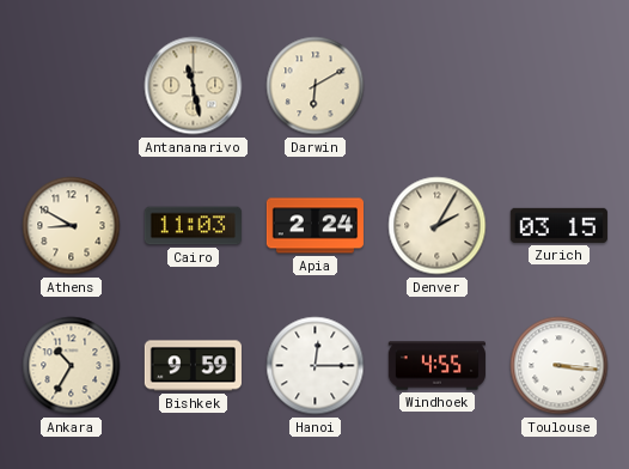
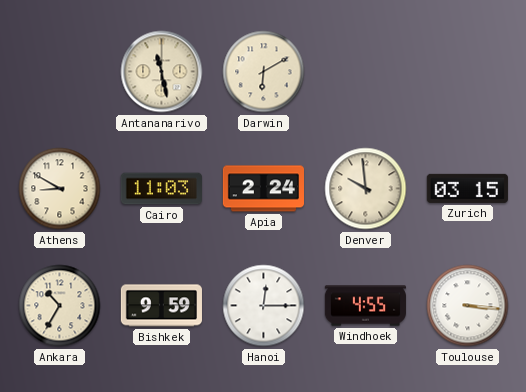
Denver: 2:05 -> 9:59 (366, 189)
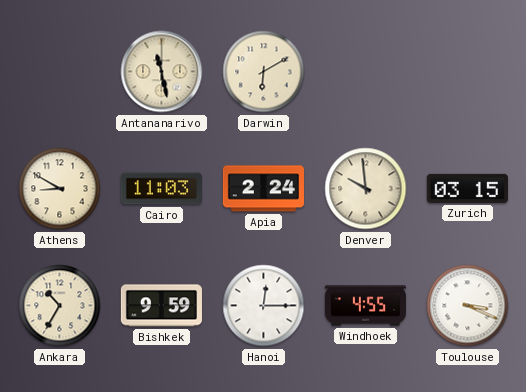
Toulouse: 3:16 -> 3:19 (468, 306)
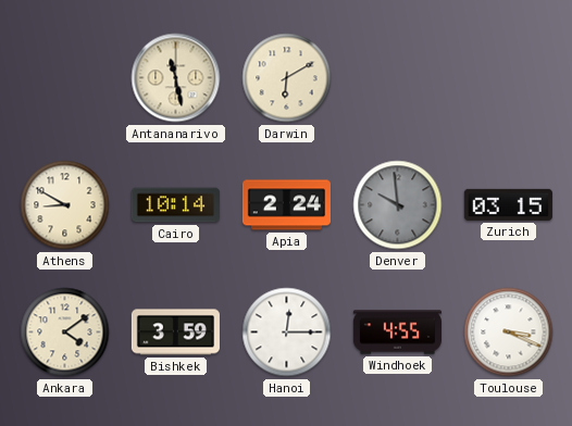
Cairo: 11:03 -> 10:14 (175, 205)
Denver dial: cream -> grey (398, 205)
Ankara: 10:35 -> 4:09 (65, 333)
Bishkek: 9:59 -> 3:59 (175, 333)
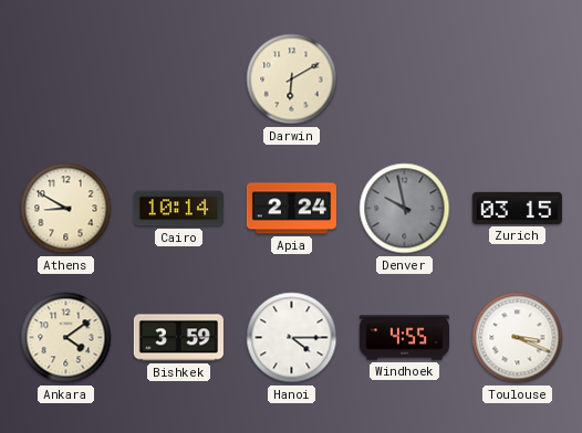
Antananarivo: 11:28 -> none (176, 78)
Denver: 9:59 -> 9:58 (405, 209)
Hanoi: 12:15 -> 4:15 (292, 338)
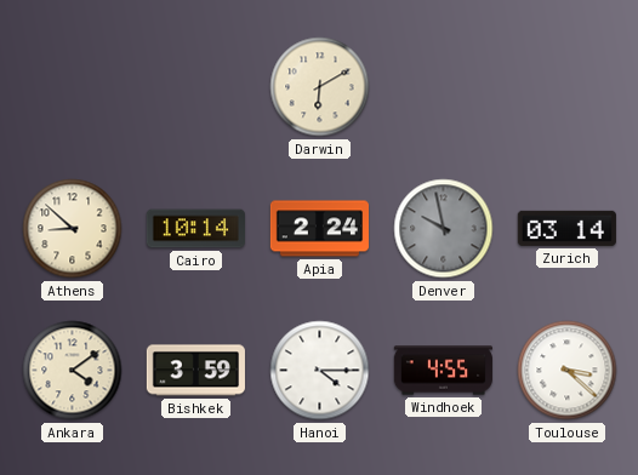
Athens: 8:50 -> 8:52 (73, 229)
Zurich: 03:15 -> 03:14 (566, 228)
Toulouse: 3:19 -> 3:22 (568, 371)
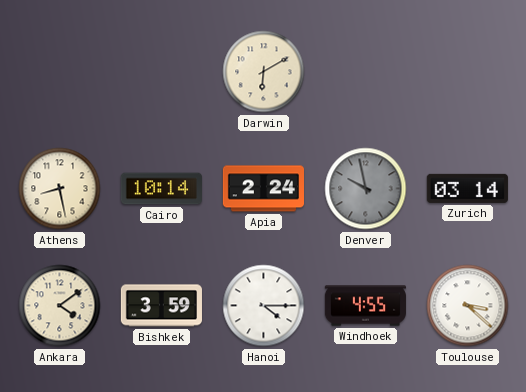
Athens: 8:52 -> 8:28 (60, 189)
